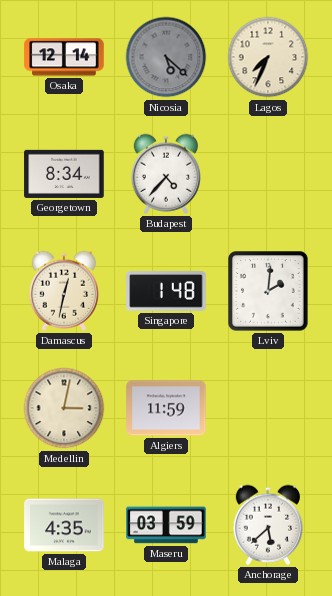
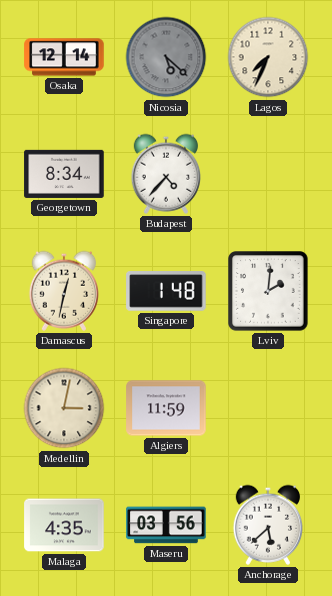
Maseru: 03:59 -> 03:56 (166, 525)
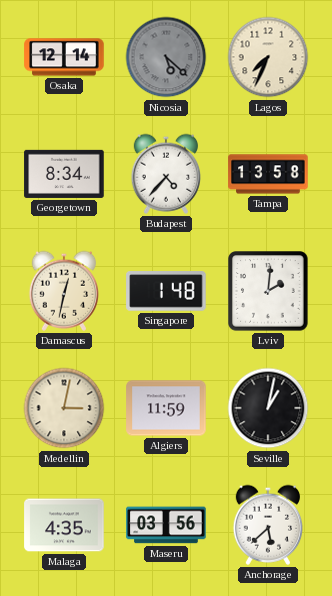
Tampa: none -> 13:58 (268, 174)
Seville: none -> 1:02 (268, 408)
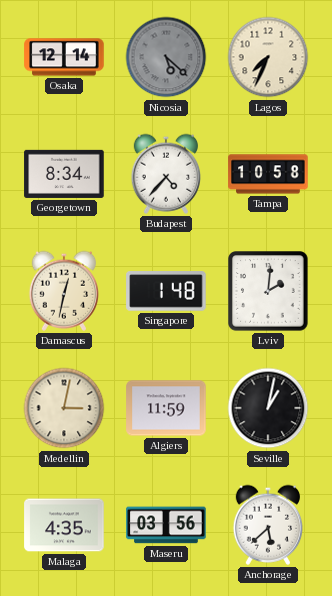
Tampa: 13:58 -> 10:58 (268, 174)
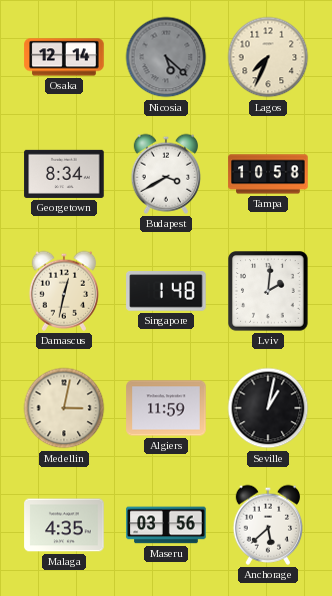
Budapest: 4:37 -> 3:40 (165, 174)
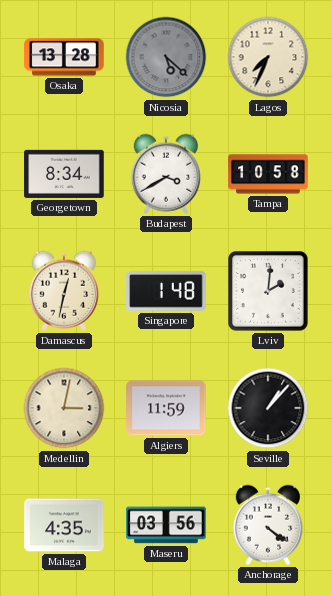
Osaka: 12:14 -> 13:28 (64, 57)
Seville: 1:02 -> 1:07 (268, 408)
Anchorage: 5:38 -> 4:21 (267, 525)
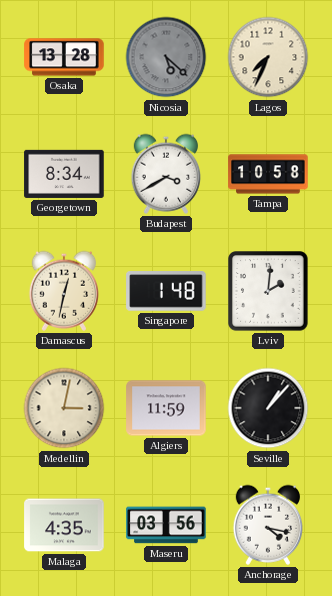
Anchorage: 4:21 -> 4:17 (267, 525)
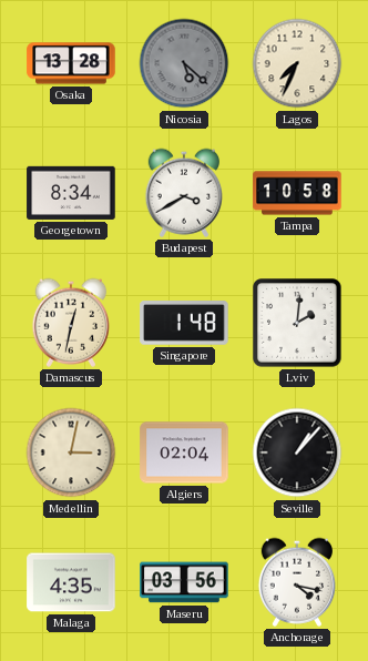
Algiers: 11:59 -> 02:04 (184, 452)
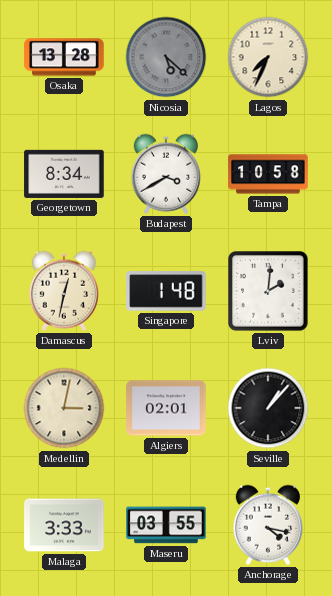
Algiers: 02:04 -> 02:01 (166, 408)
Malaga: 4:35 -> 3:33 (64, 525)
Maseru: 03:56 -> 03:55 (166, 525)
